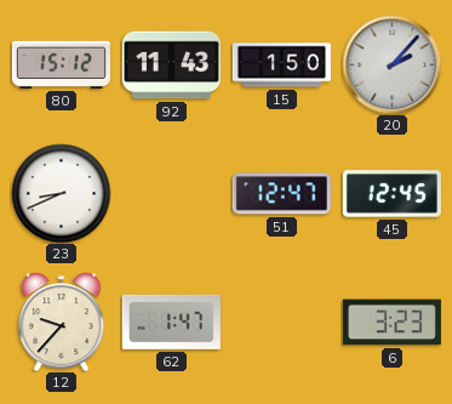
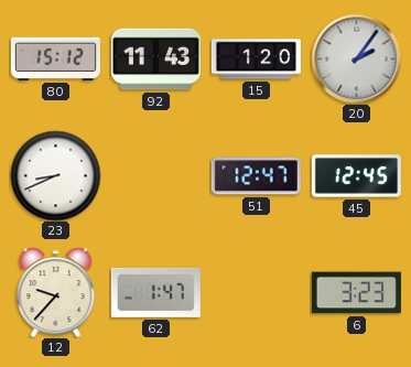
15: 1:50 -> 1:20 (256, 60)
20: 2:07 -> 2:06 (356, 58)
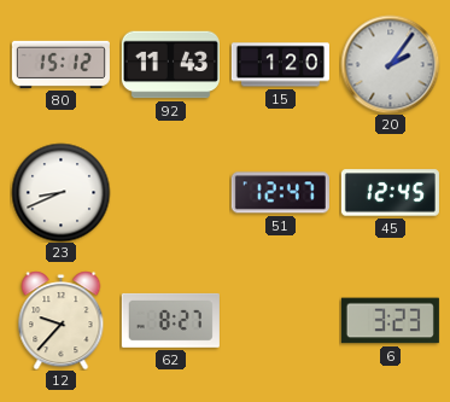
62: 1:47 -> 8:27 (170, 320)
